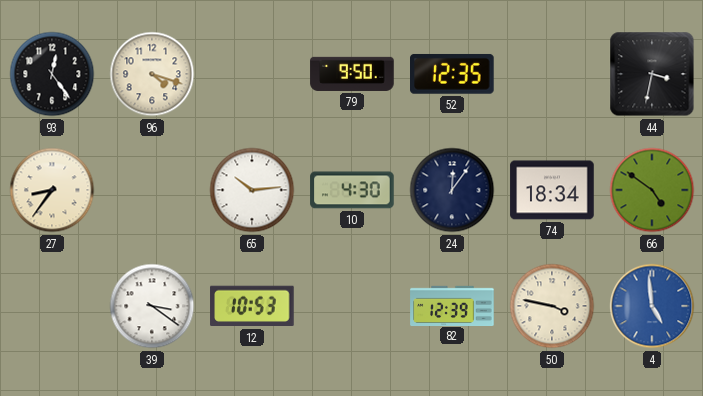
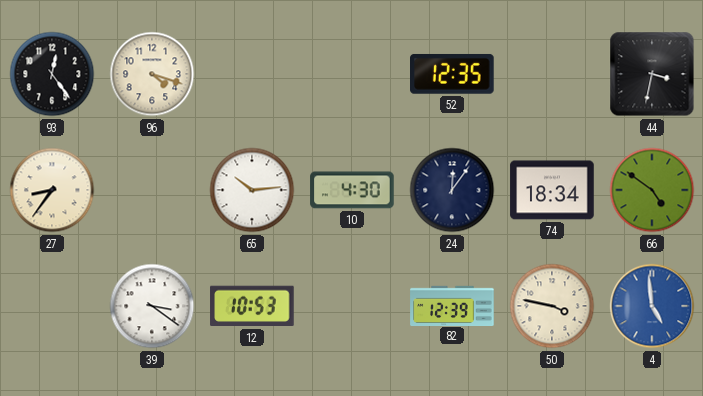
79: 9:50 -> none (352, 74)
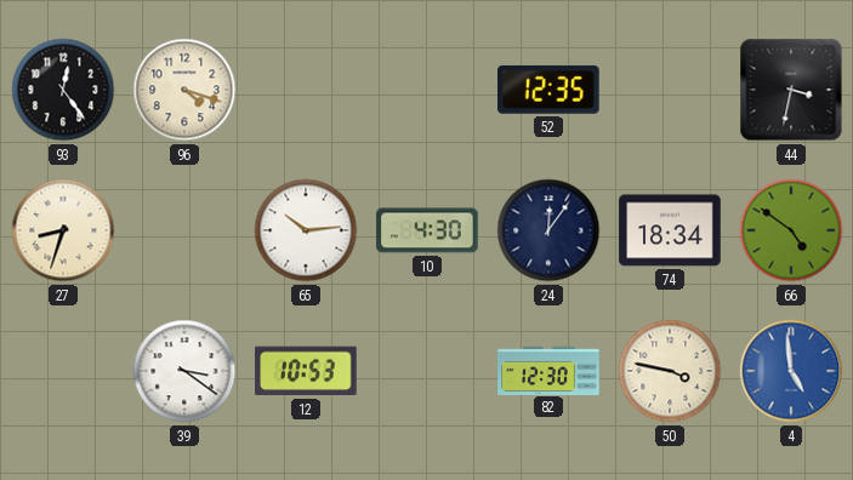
27: 8:36 -> 8:33 (63, 230)
82: 12:39 -> 12:30 (548, 370)
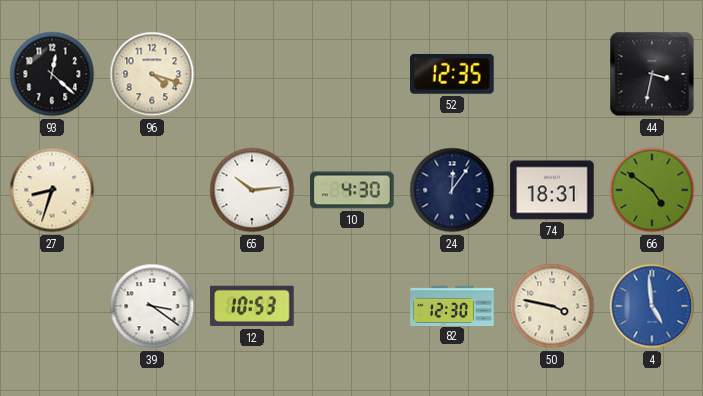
93: 12:24 -> 12:22 (52, 74)
74: 18:34 -> 18:31 (552, 190)
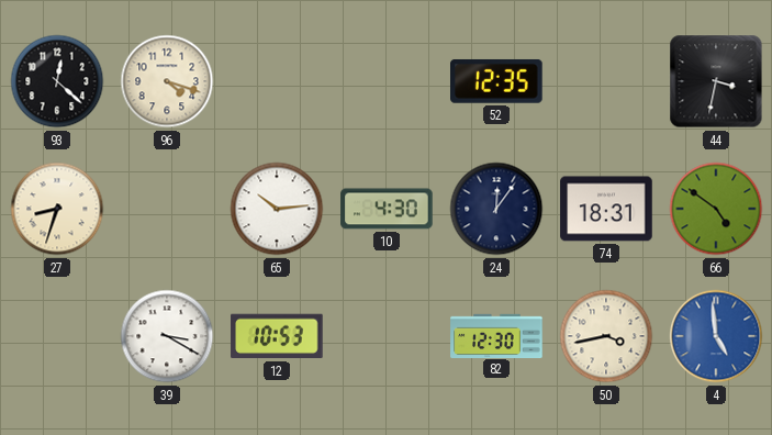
39: 3:21 -> 3:20 (167, 336)
50: 3:47 -> 3:43 (606, 336)
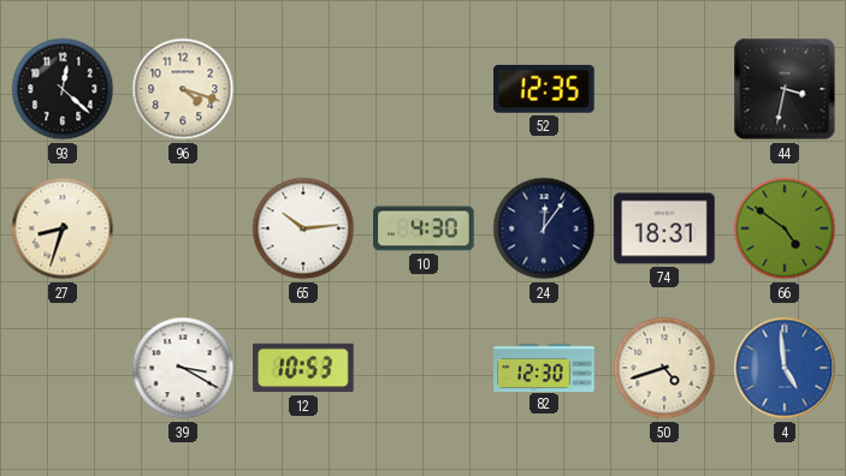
50: 3:43 -> 4:42 (664, 368)
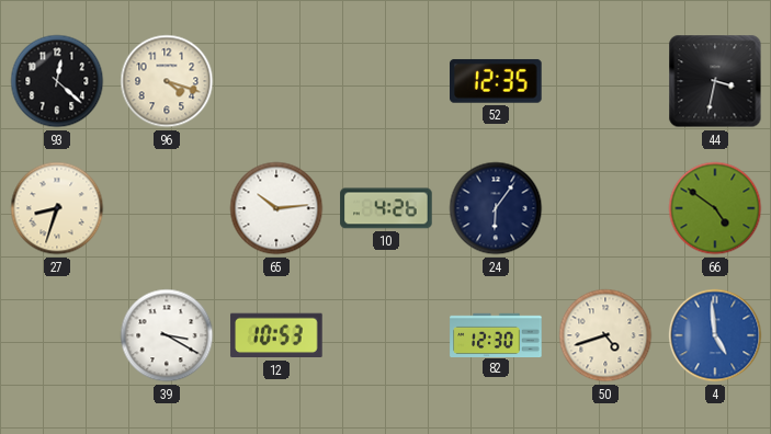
10: 4:30 -> 4:26 (386, 208)
24: 12:06 -> 6:06 (496, 208)
74: 18:31 -> none (664, 228)
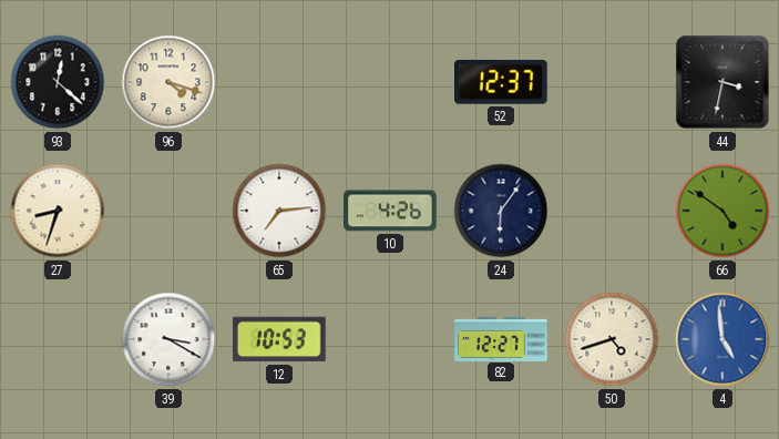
52: 12:35 -> 12:37 (502, 82)
65: 10:14 -> 7:14 (279, 211)
82: 12:30 -> 12:27 (501, 338)
